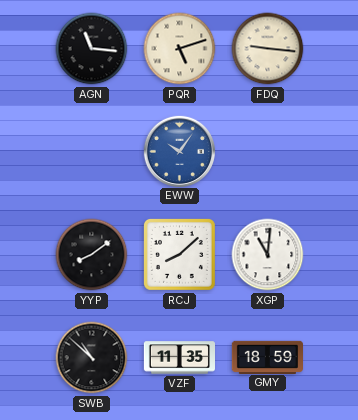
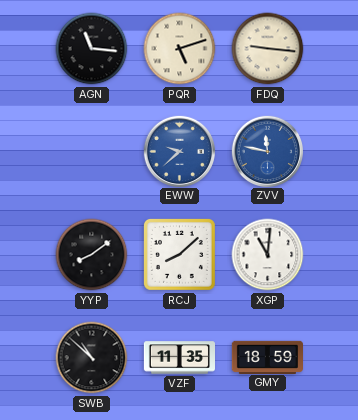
EWW: 10:06 -> 9:38 (179, 151)
ZVV: none -> 11:47 (267, 151)
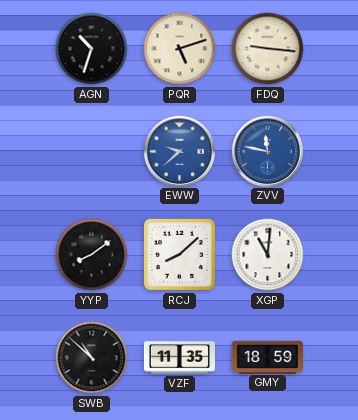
AGN: 11:16 -> 10:33 (92, 49)
